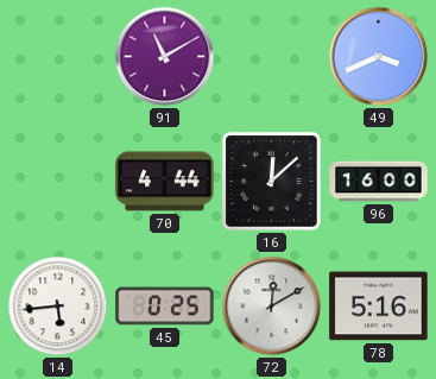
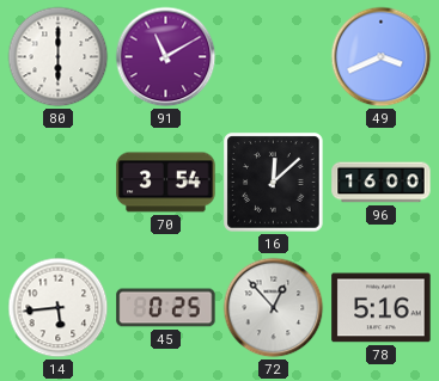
80: none -> 6:00 (59, 57)
70: 4:44 -> 3:54 (166, 183)
72: 12:10 -> 12:53 (274, 308)
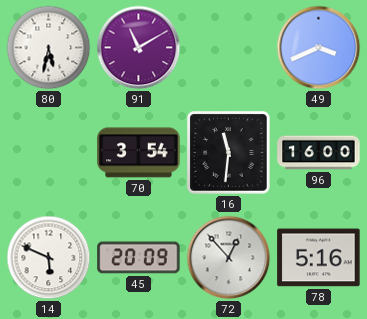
80: 6:00 -> 5:32 (49, 48)
16: 12:08 -> 11:31 (229, 153)
14: 5:44 -> 5:49 (49, 258)
45: 0:25 -> 20:09 (139, 258)
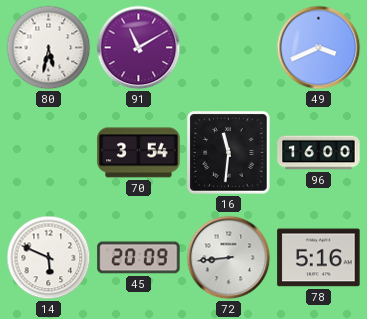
72: 12:53 -> 8:44 (229, 258)
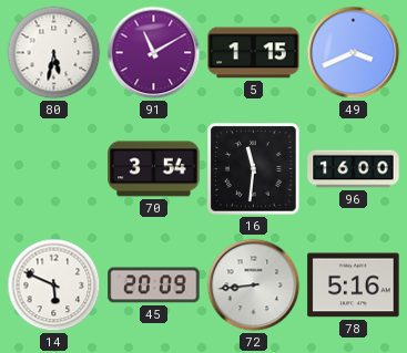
5: none -> 1:15 (254, 53)
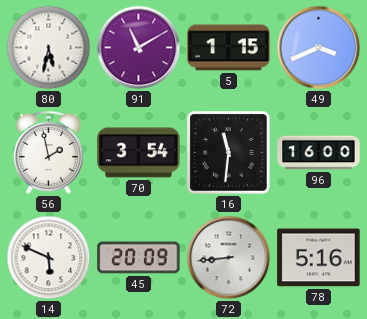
56: none -> 1:58 (48, 152)
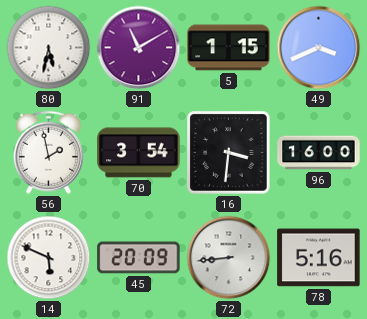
16: 11:31 -> 3:31 (229, 153)
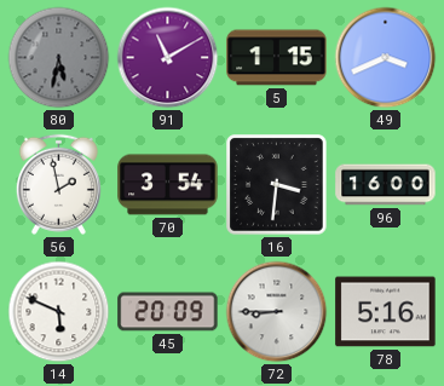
80 dial: white -> grey (59, 58)
72: 8:44 -> 8:45 (277, 312)
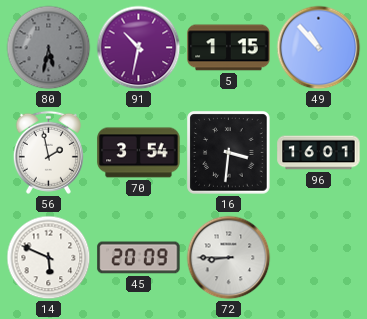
91: 11:10 -> 10:32 (139, 48)
49: 3:41 -> 10:53 (319, 48)
96: 16:00 -> 16:01 (319, 153)
78: 5:16 -> none (386, 312)
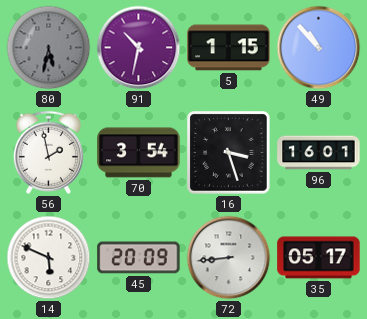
16: 3:31 -> 3:27 (229, 153)
72: 8:45 -> 8:44 (229, 258)
35: none -> 05:17 (319, 258)
